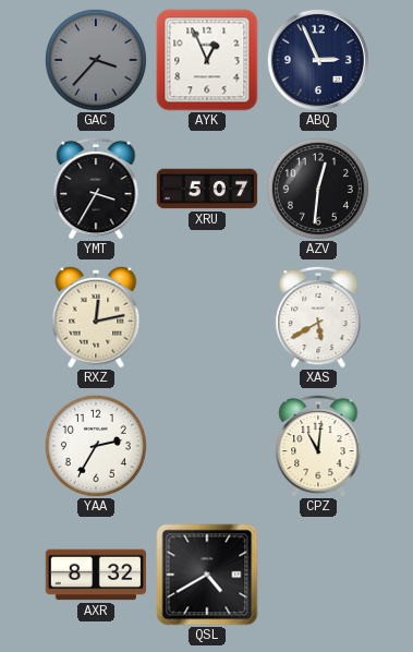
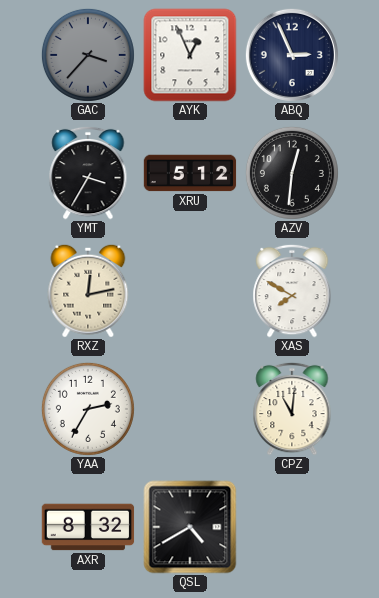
XRU: 5:07 -> 5:12 (190, 173)
XAS: 5:40 -> 7:50 (292, 291)
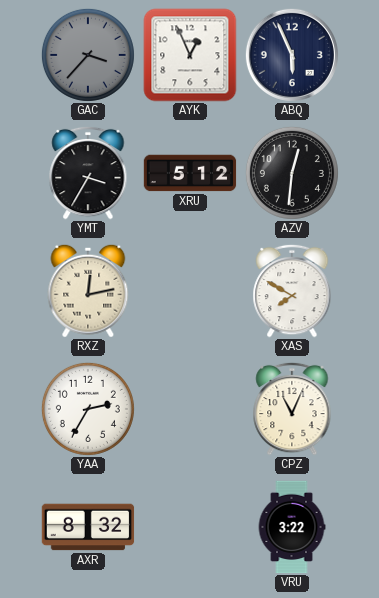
ABQ: 2:56 -> 5:56 (292, 55)
CPZ: 11:01 -> 11:04 (292, 409)
QSL: 4:40 -> none (190, 527)
VRU: none -> 3:22 (292, 527)
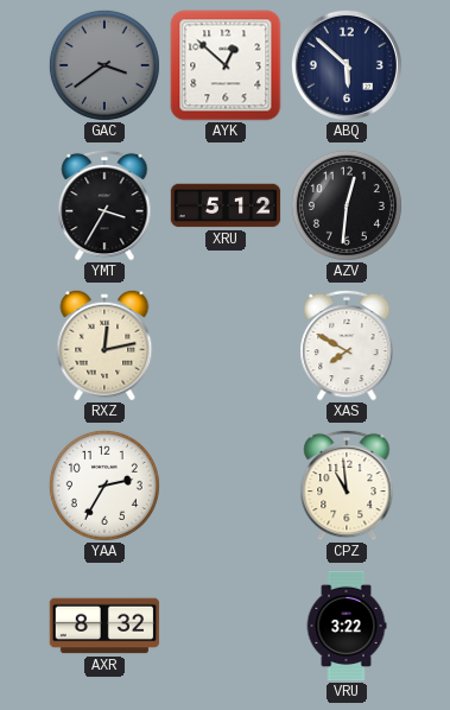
GAC: 3:37 -> 3:39 (104, 65)
AYK: 12:56 -> 12:52 (226, 65)
ABQ: 5:56 -> 5:52 (347, 65)
CPZ: 11:04 -> 10:59 (347, 486)
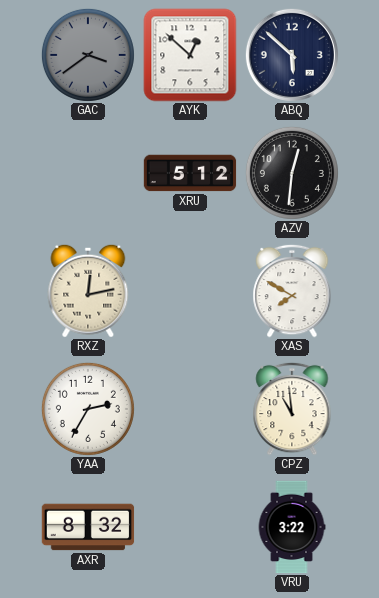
YMT: 3:35 -> none (104, 205)
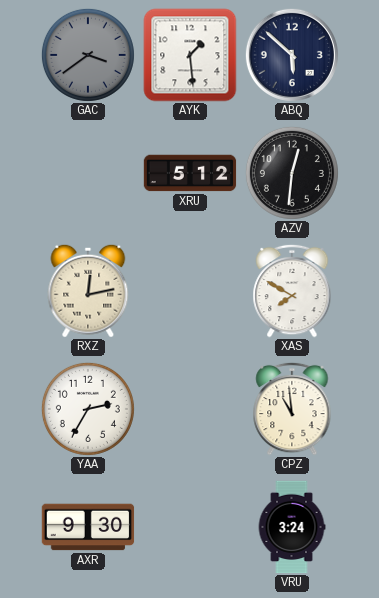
AYK: 12:52 -> 1:29 (190, 55)
AXR: 8:32 -> 9:30 (88, 527)
VRU: 3:22 -> 3:24 (292, 527)
